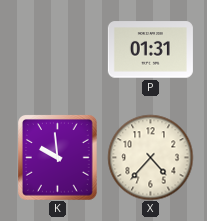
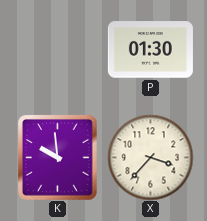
P: 01:31 -> 01:30 (150, 50)
X: 4:37 -> 3:37 (150, 157)
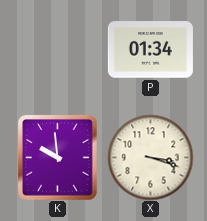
P: 01:30 -> 01:34 (150, 50)
X: 3:37 -> 3:18 (150, 157)
